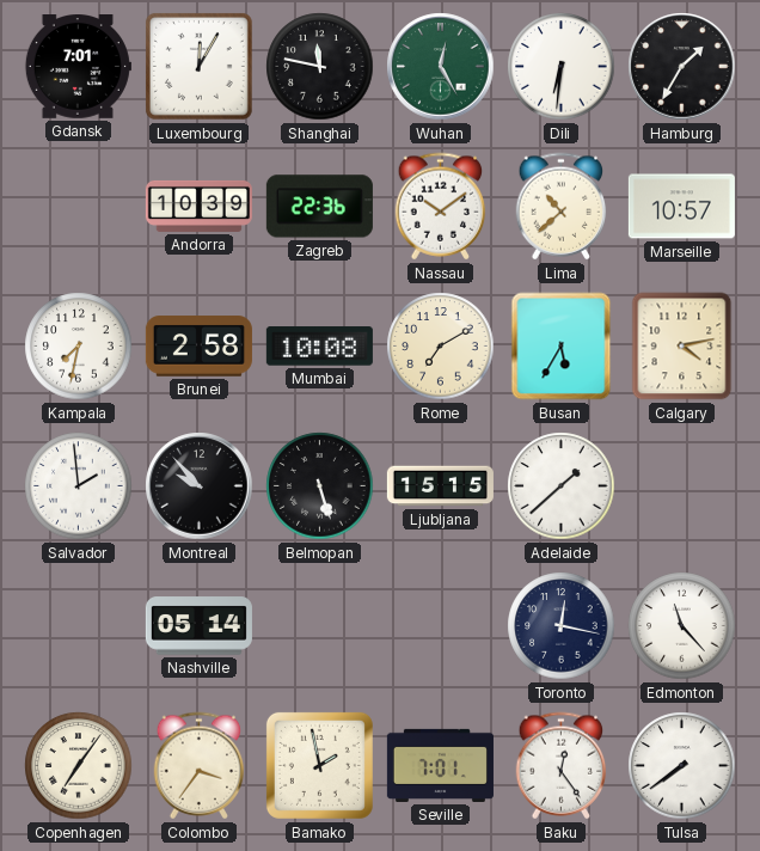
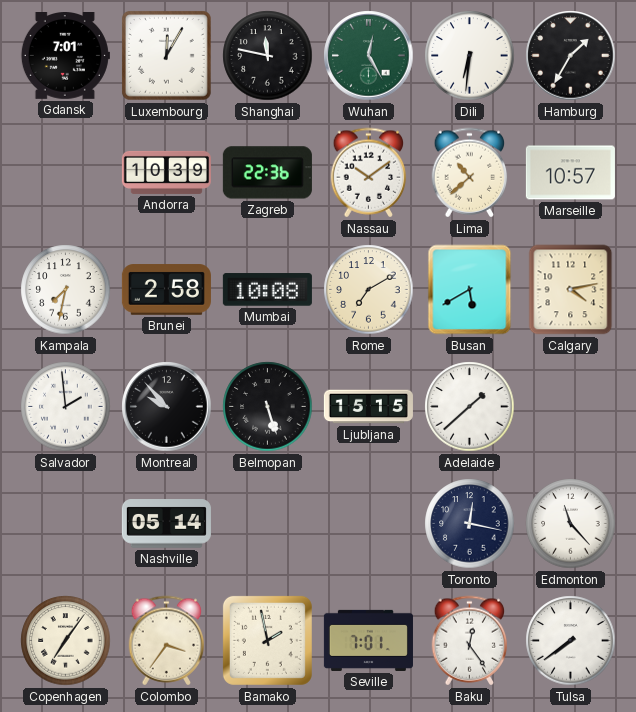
Busan: 5:35 -> 5:40 (470, 290)
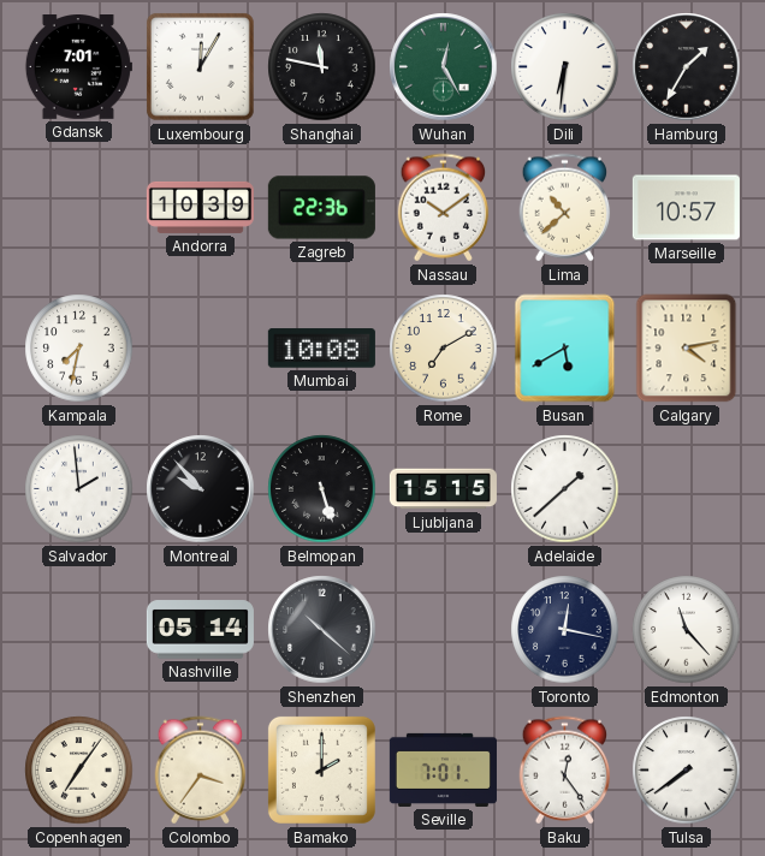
Brunei: 2:58 -> none (166, 290)
Shenzhen: none -> 10:22 (322, 630)
Bamako: 1:58 -> 2:00 (321, 769)
